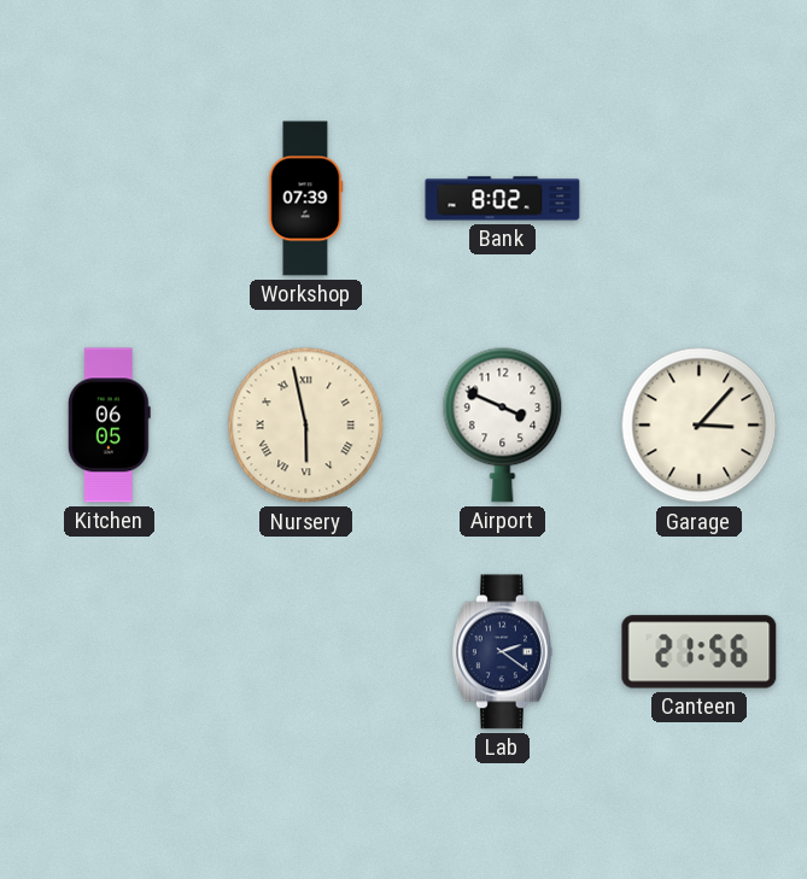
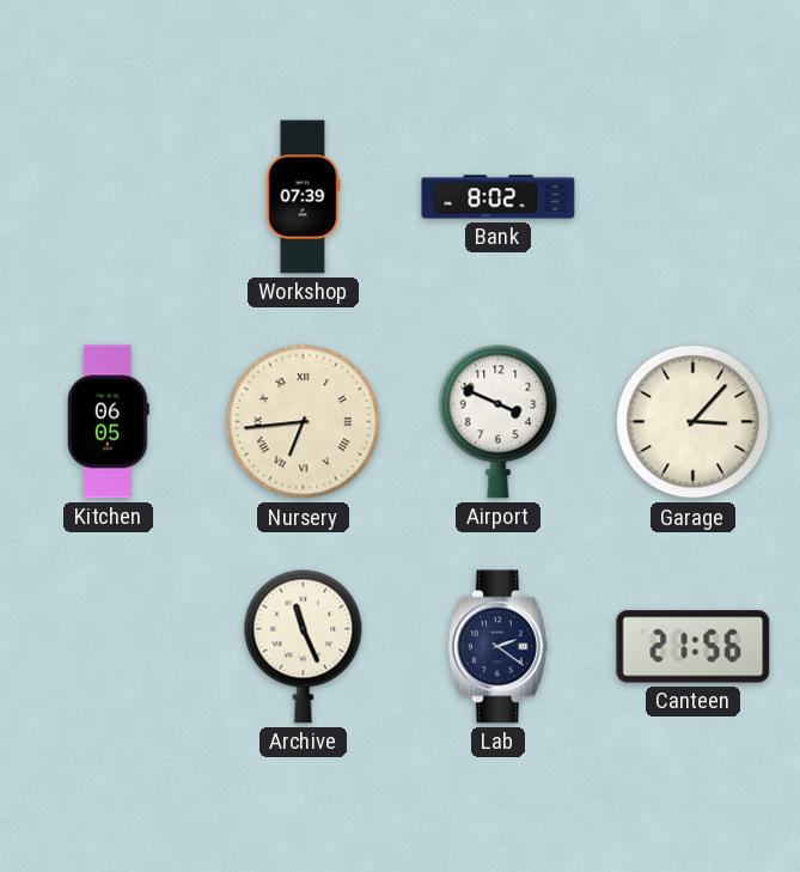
Nursery: 5:58 -> 6:44 (304, 422)
Archive: none -> 11:26 (304, 646)
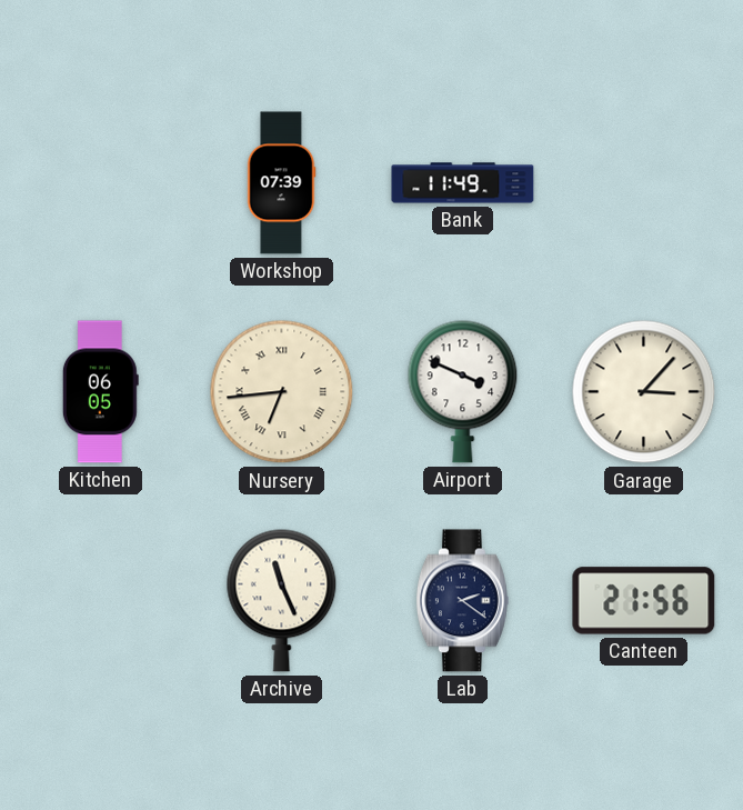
Bank: 8:02 -> 11:49 (463, 183)
